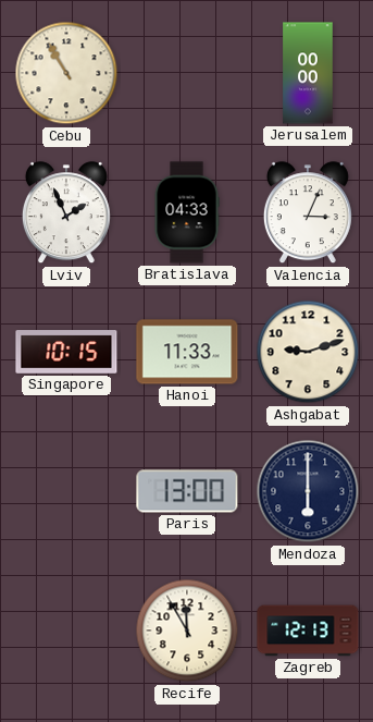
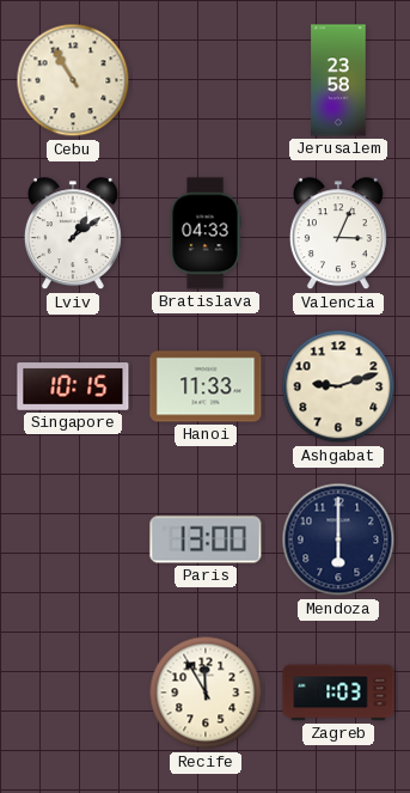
Jerusalem: 00:00 -> 23:58 (338, 80)
Lviv: 1:56 -> 1:09 (73, 234)
Zagreb: 12:13 -> 1:03 (338, 693)
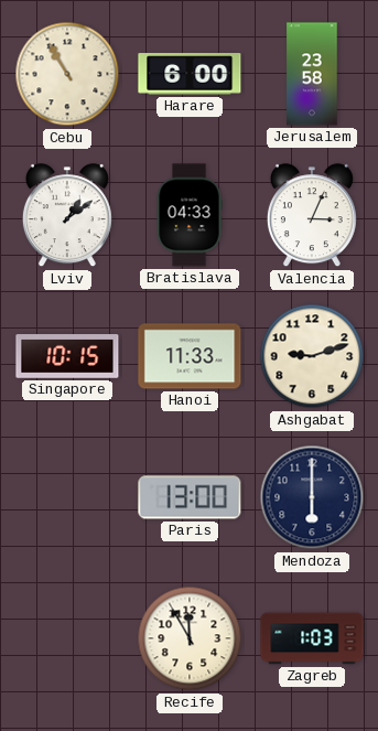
Harare: none -> 6:00 (190, 74)
